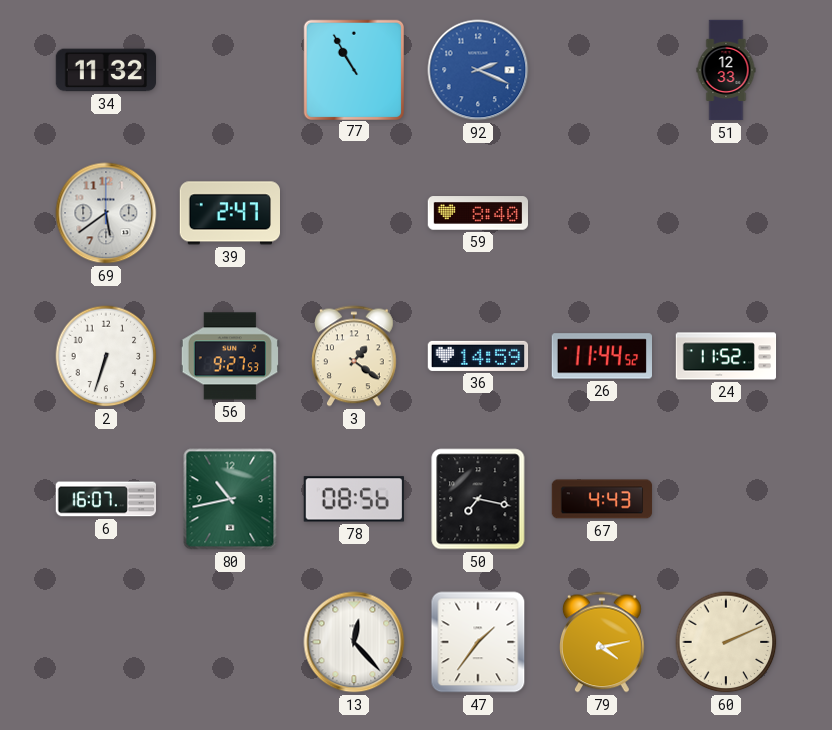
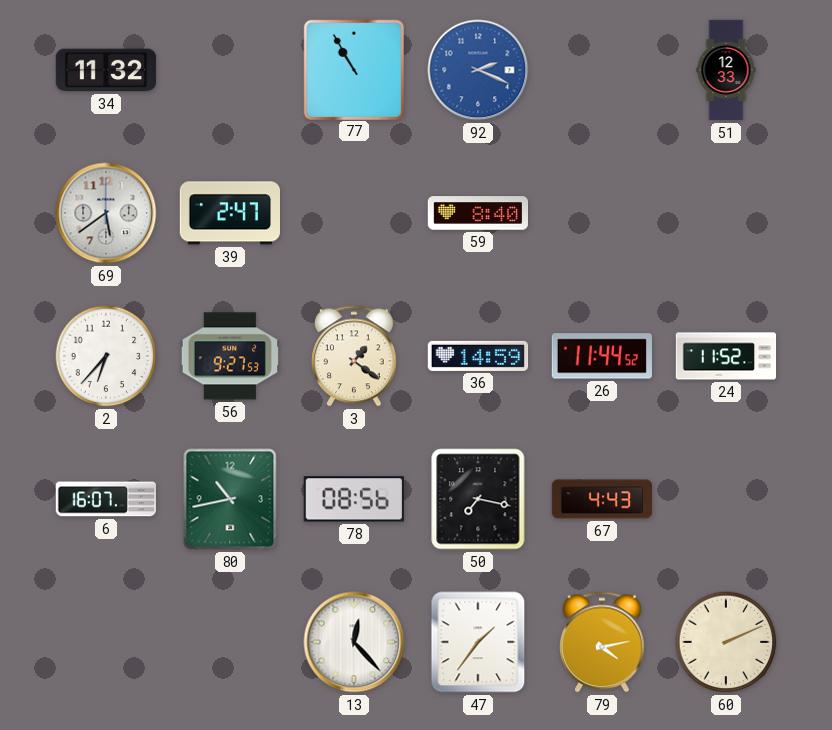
2: 6:33 -> 6:37 (106, 356)
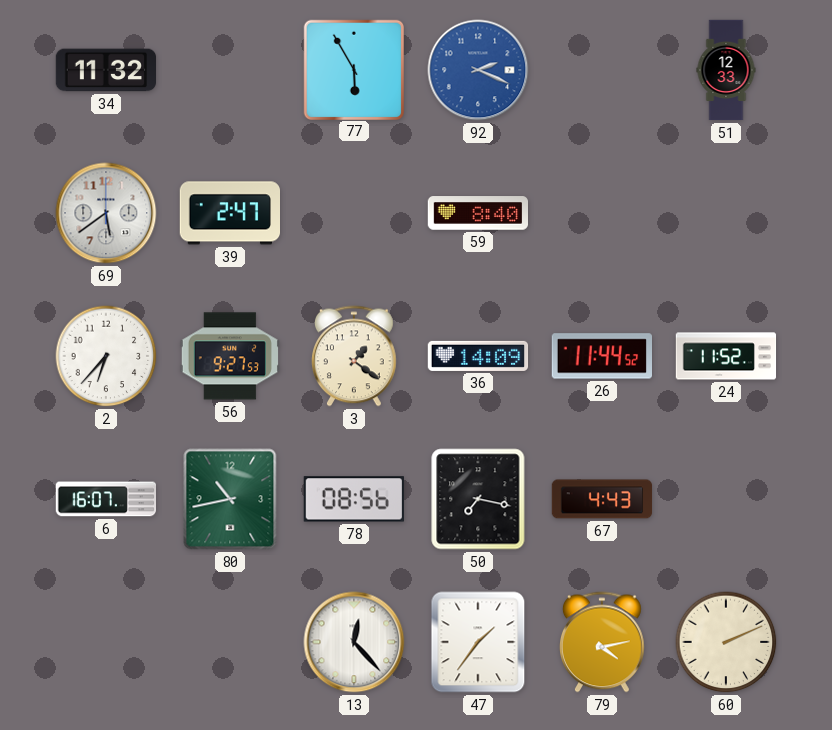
77: 10:55 -> 5:55 (353, 69)
36: 14:59 -> 14:09 (478, 356)
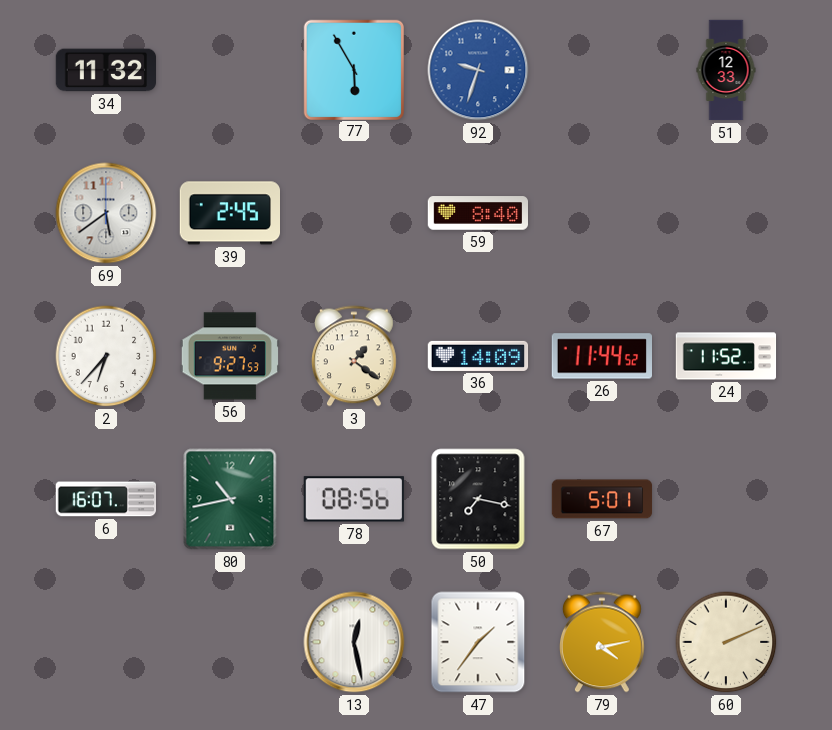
92: 2:19 -> 9:33 (478, 70)
39: 2:47 -> 2:45 (229, 213)
67: 4:43 -> 5:01 (602, 499)
13: 12:23 -> 12:28 (354, 642)
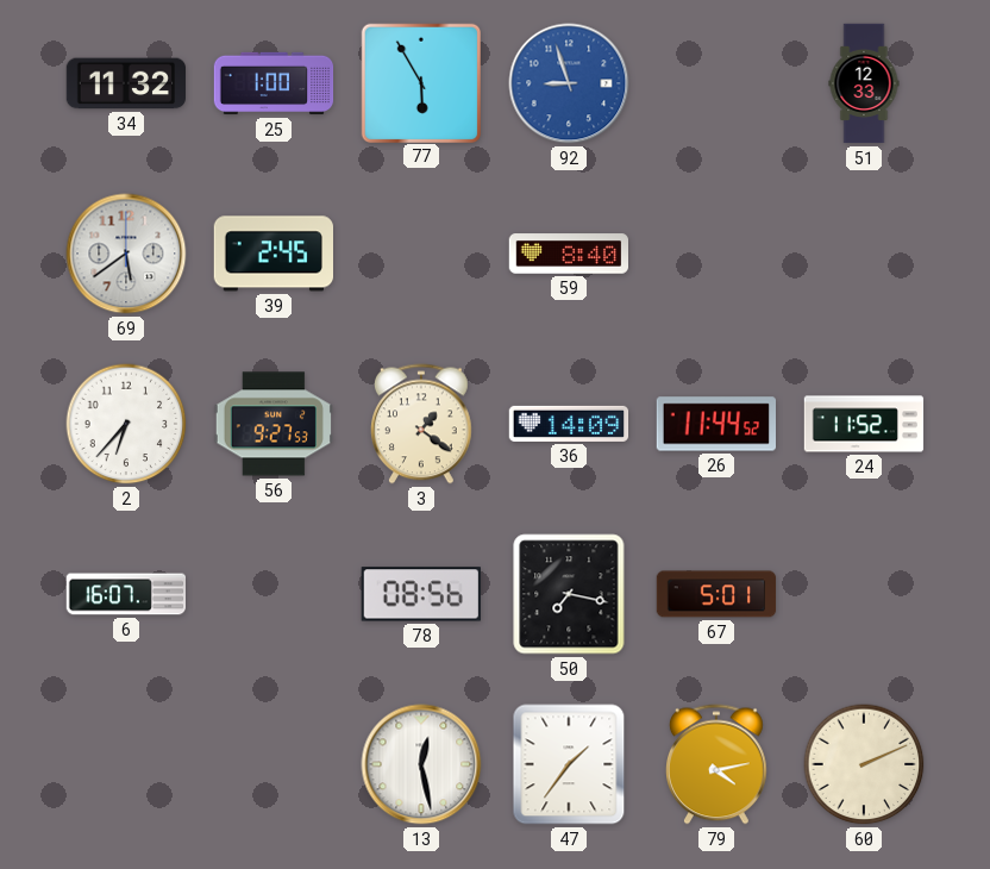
25: none -> 1:00 (274, 83)
92: 9:33 -> 8:57 (569, 83)
80: 10:43 -> none (230, 499)
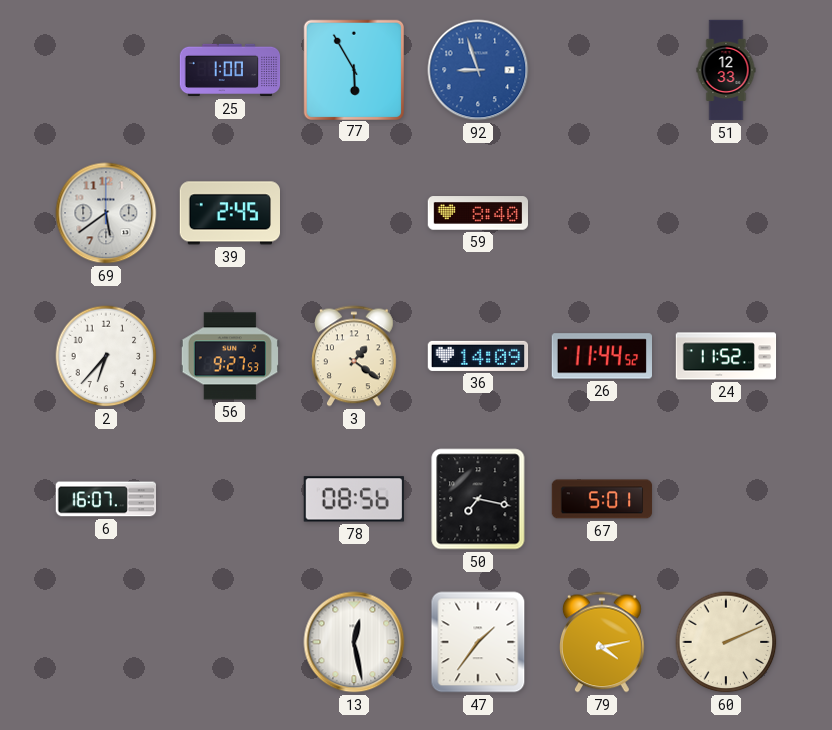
34: 11:32 -> none (126, 83)
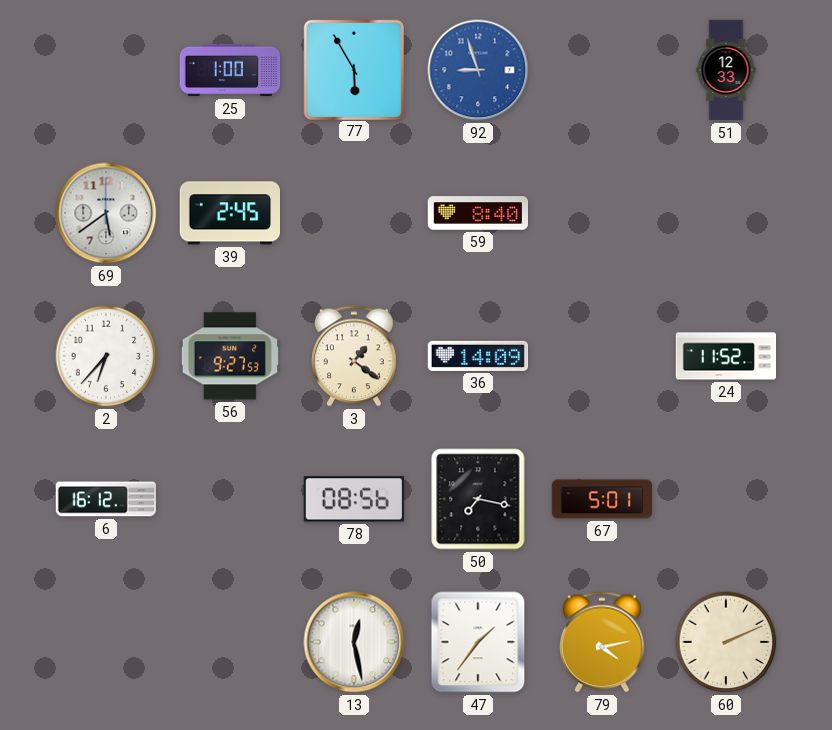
26: 11:44 -> none (601, 356)
6: 16:07 -> 16:12 (105, 499)
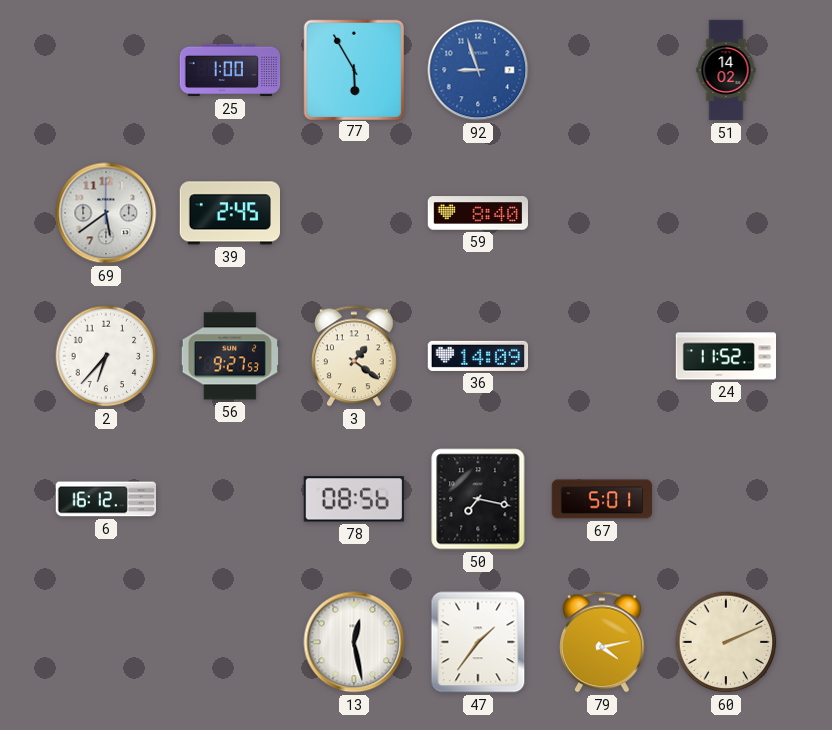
51: 12:33 -> 14:02 (726, 70)
